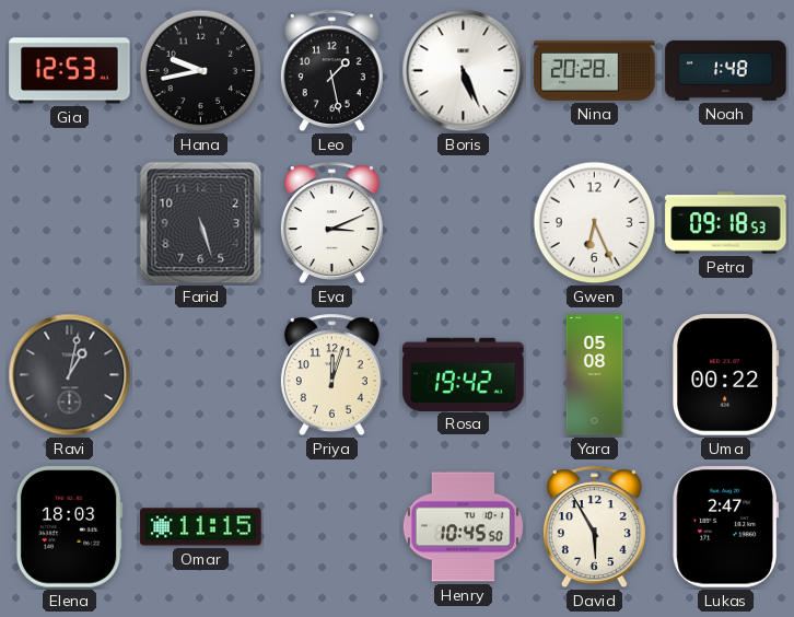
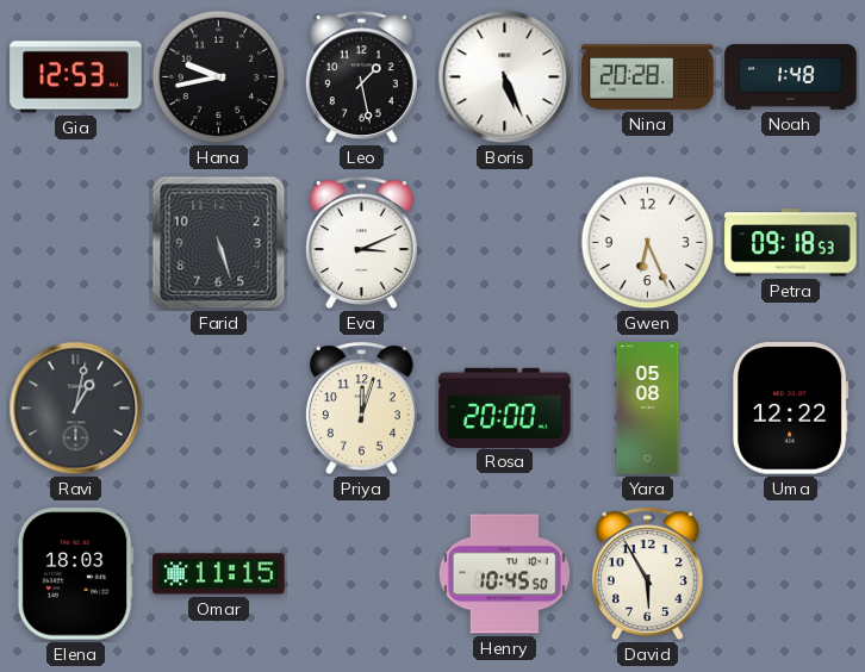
Rosa: 19:42 -> 20:00 (505, 407)
Uma: 00:22 -> 12:22 (791, 409)
Lukas: 2:47 -> none (726, 527)
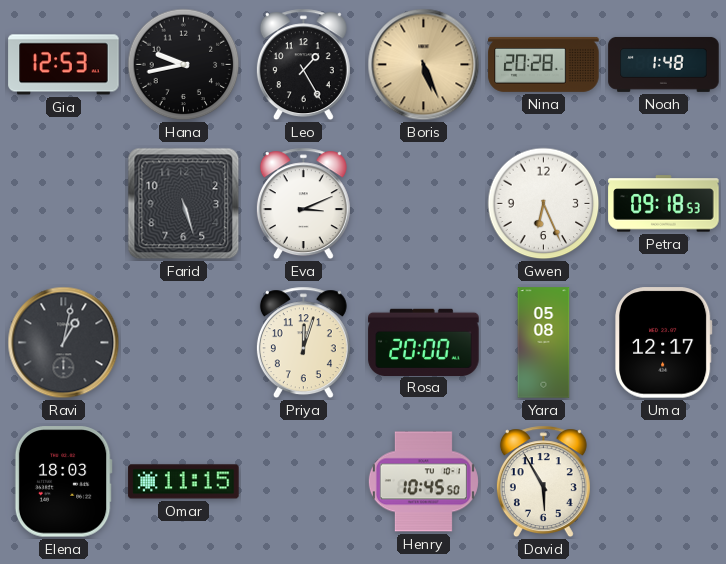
Leo: 1:28 -> 1:25 (303, 65)
Boris dial: white -> champagne (424, 65)
Uma: 12:22 -> 12:17 (664, 343)
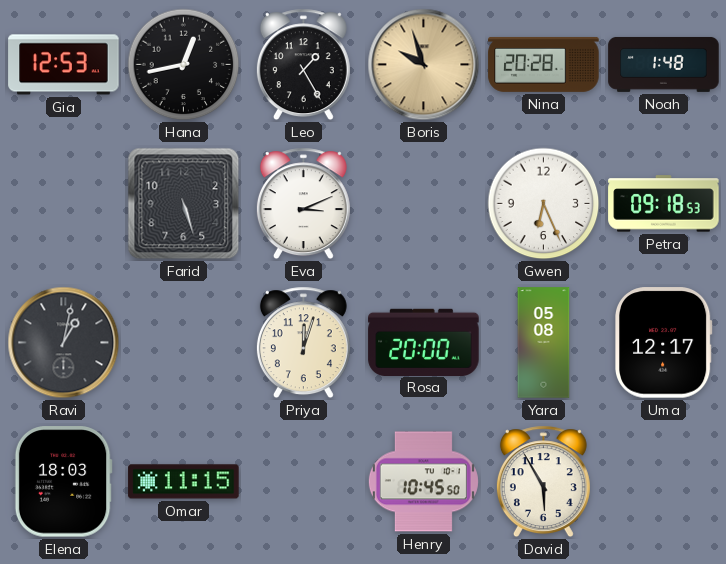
Hana: 9:43 -> 12:43 (184, 65)
Boris: 5:26 -> 9:57 (424, 65)
